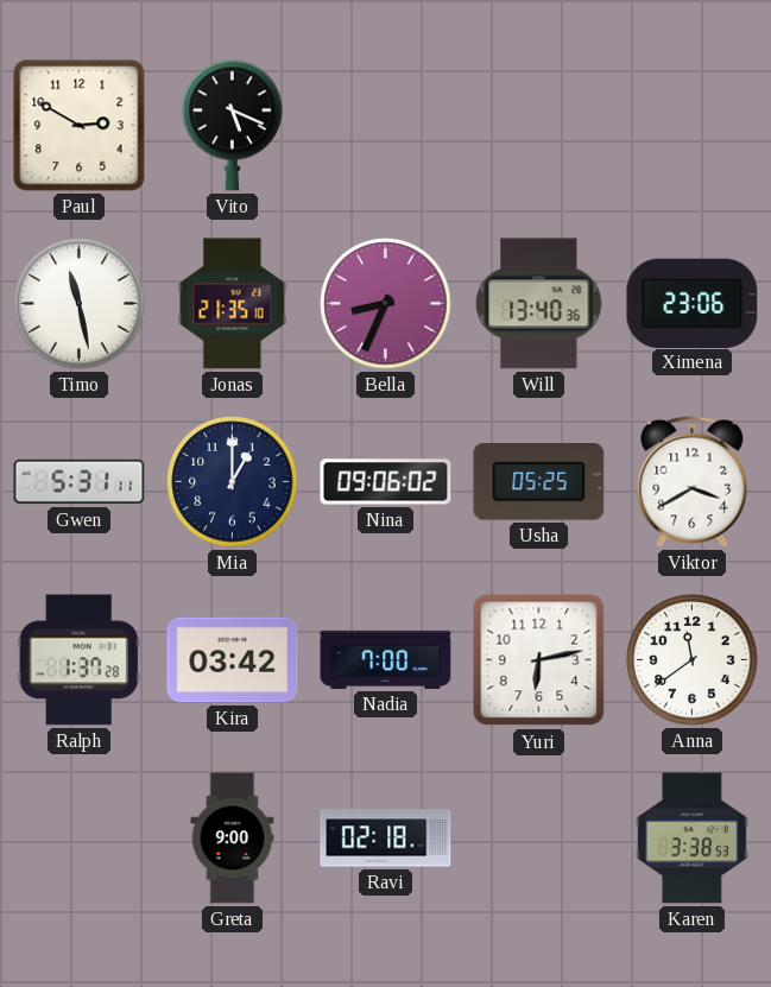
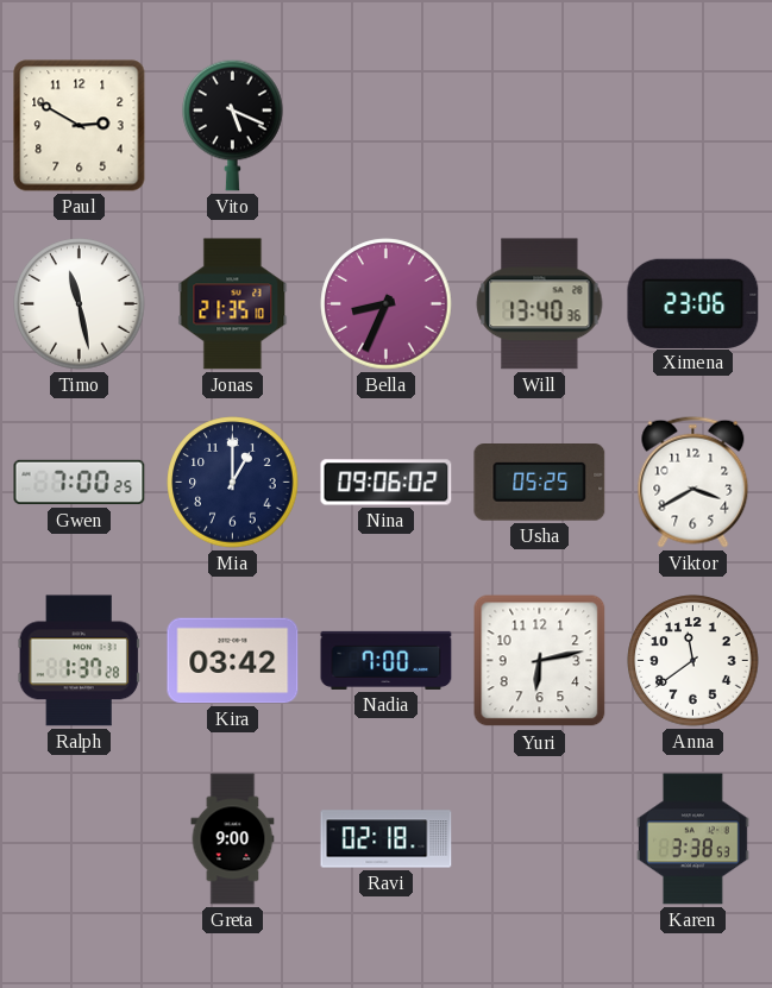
Gwen: 5:31 -> 7:00 (80, 483)
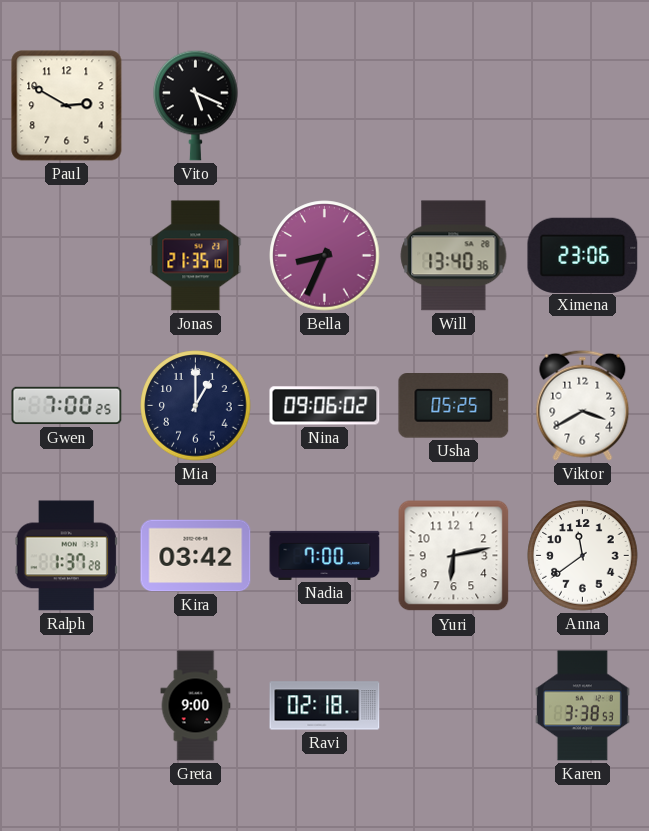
Timo: 11:28 -> none (80, 304)
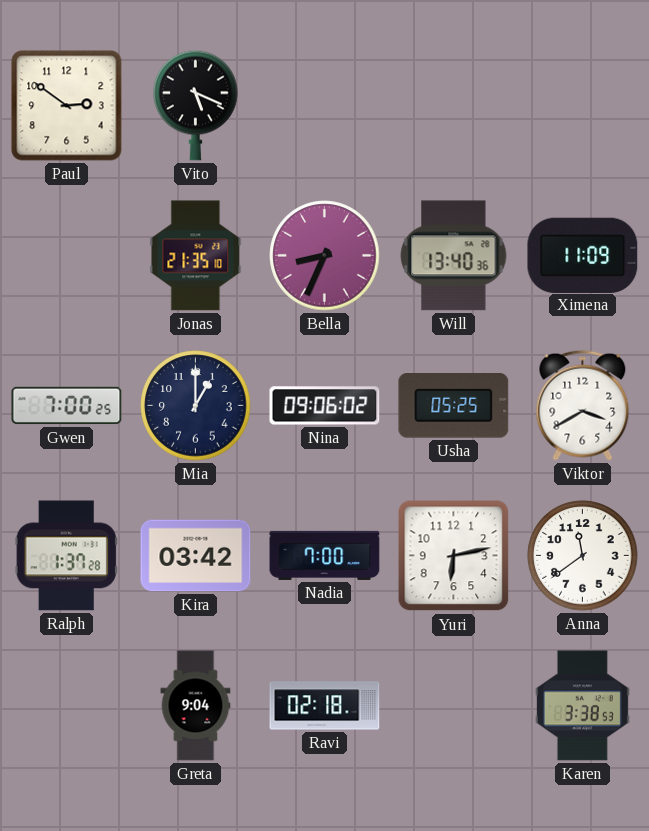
Paul: 2:50 -> 2:51 (67, 106)
Ximena: 23:06 -> 11:09 (583, 255)
Greta: 9:00 -> 9:04 (196, 706)
